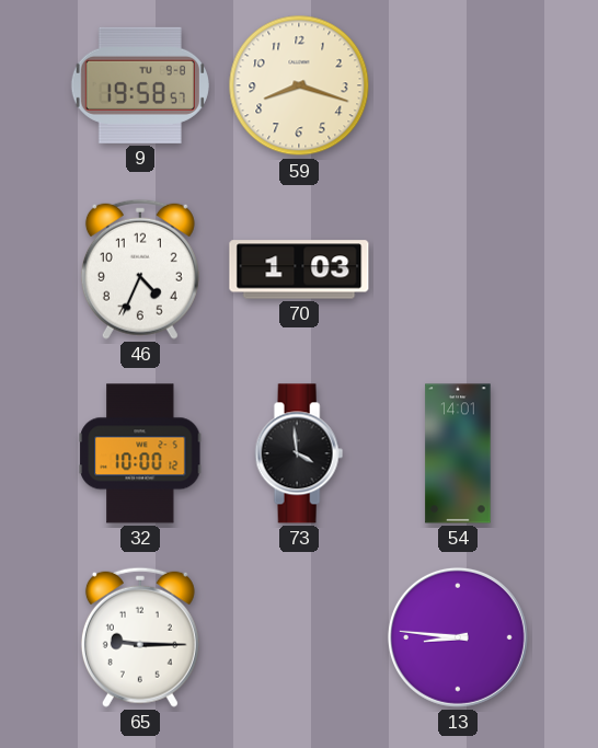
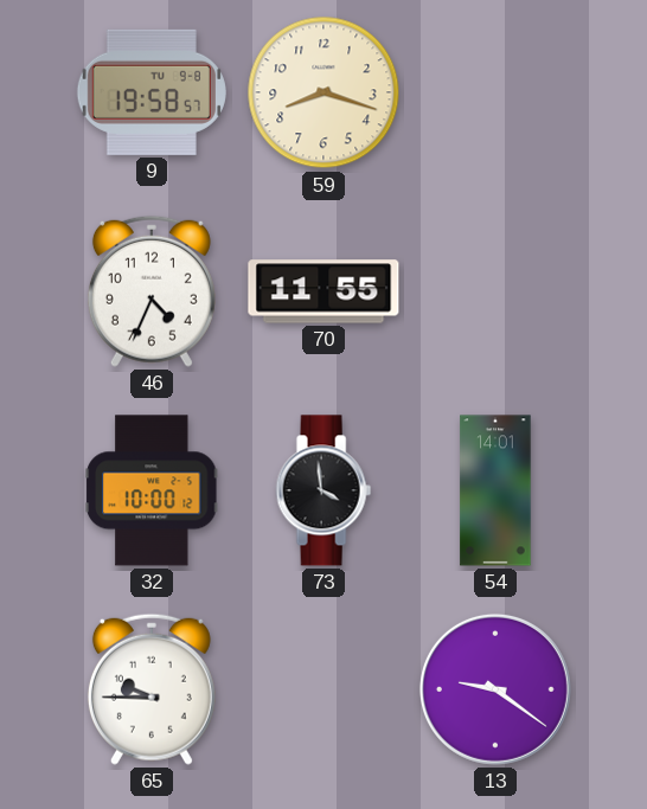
70: 1:03 -> 11:55 (323, 291)
65: 9:15 -> 9:45 (152, 689)
13: 8:46 -> 9:21 (495, 689)
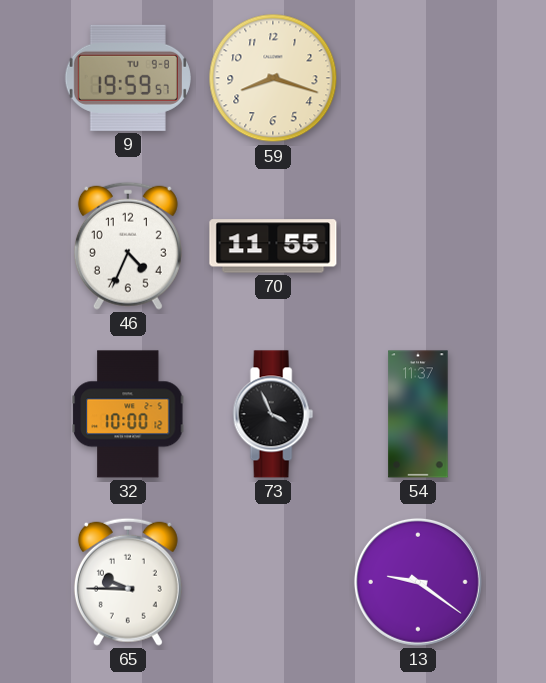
9: 19:58 -> 19:59 (128, 78)
73: 3:59 -> 3:56 (273, 414)
54: 14:01 -> 11:37 (418, 414)
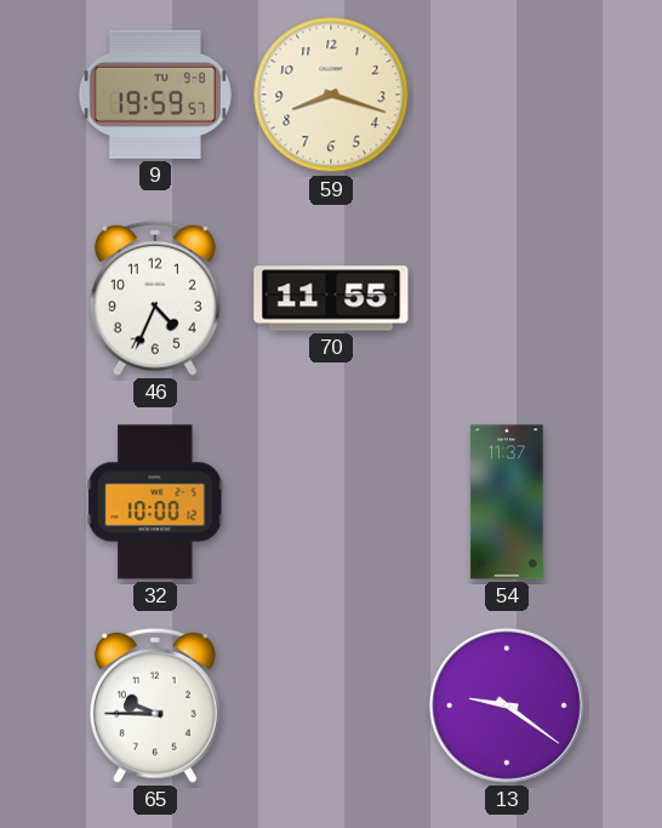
73: 3:56 -> none (273, 414)
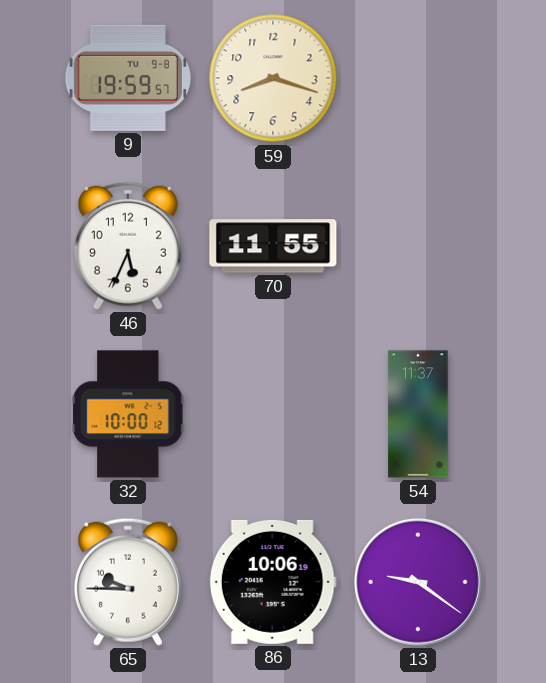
46: 4:34 -> 5:34 (128, 246)
86: none -> 10:06 (273, 582)
